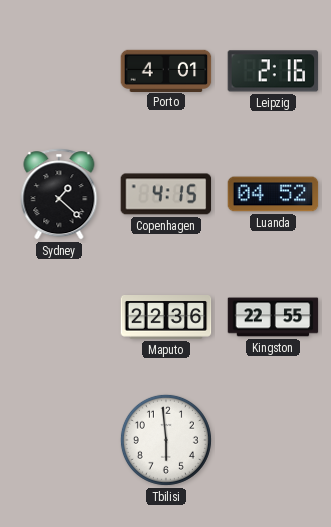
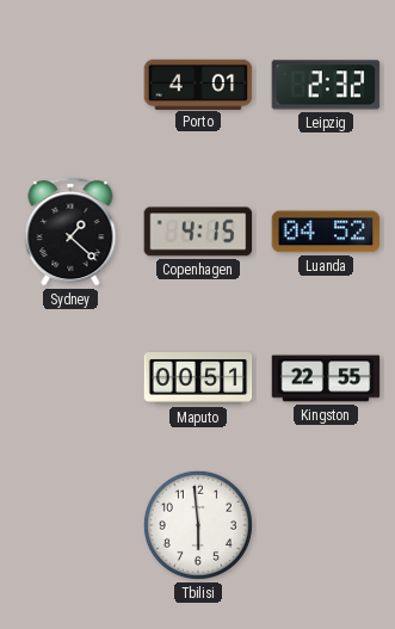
Leipzig: 2:16 -> 2:32 (326, 85)
Maputo: 22:36 -> 00:51 (198, 380)
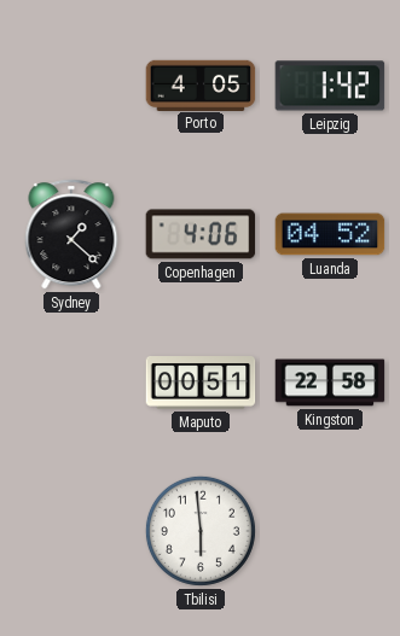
Porto: 4:01 -> 4:05 (201, 84)
Leipzig: 2:32 -> 1:42 (330, 86)
Copenhagen: 4:15 -> 4:06 (201, 234)
Kingston: 22:55 -> 22:58 (330, 383)
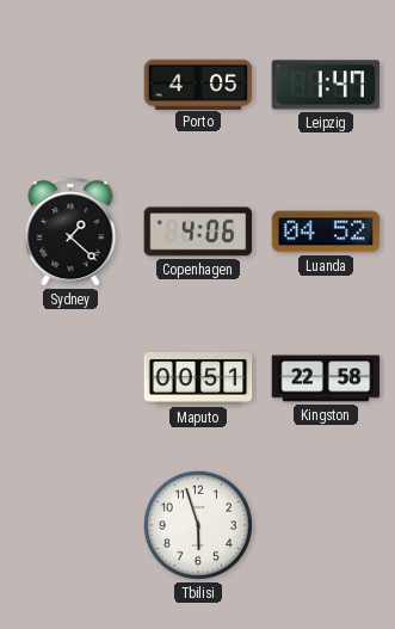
Leipzig: 1:42 -> 1:47 (326, 85)
Tbilisi: 5:59 -> 5:57 (198, 525)
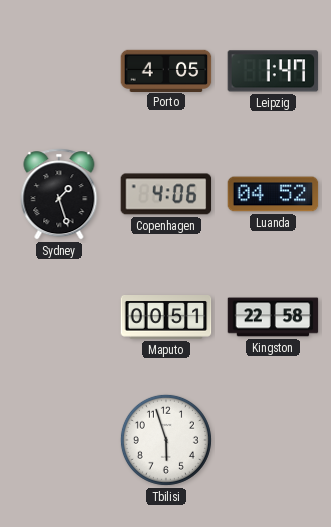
Sydney: 1:22 -> 1:27 (59, 194)
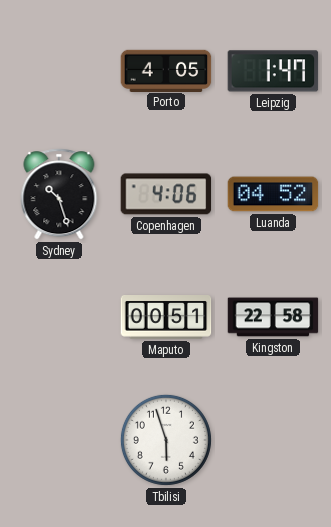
Sydney: 1:27 -> 10:27 (59, 194)
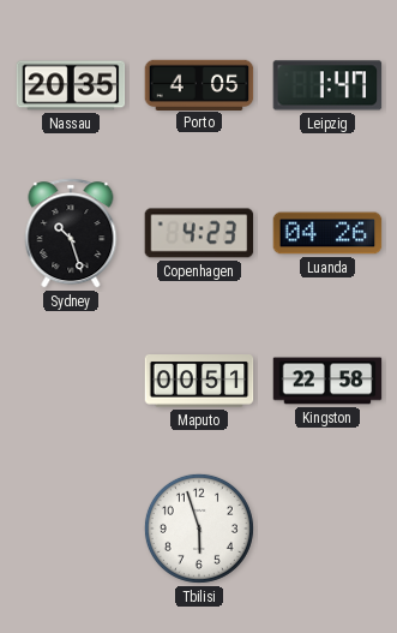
Nassau: none -> 20:35 (71, 85)
Copenhagen: 4:06 -> 4:23 (199, 233)
Luanda: 04:52 -> 04:26 (327, 233)
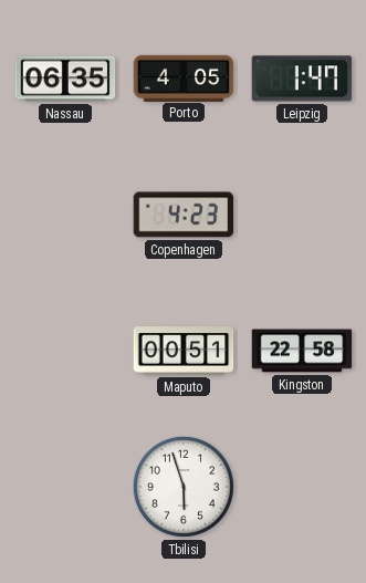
Nassau: 20:35 -> 06:35 (65, 79)
Sydney: 10:27 -> none (71, 233)
Luanda: 04:26 -> none (327, 233)
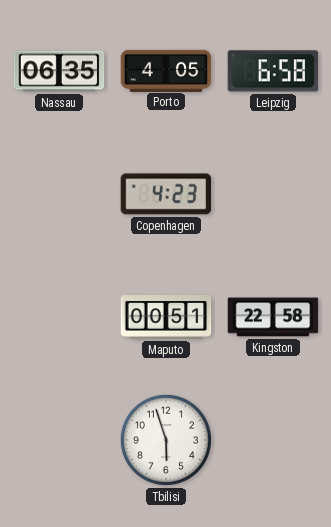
Leipzig: 1:47 -> 6:58 (273, 71)
